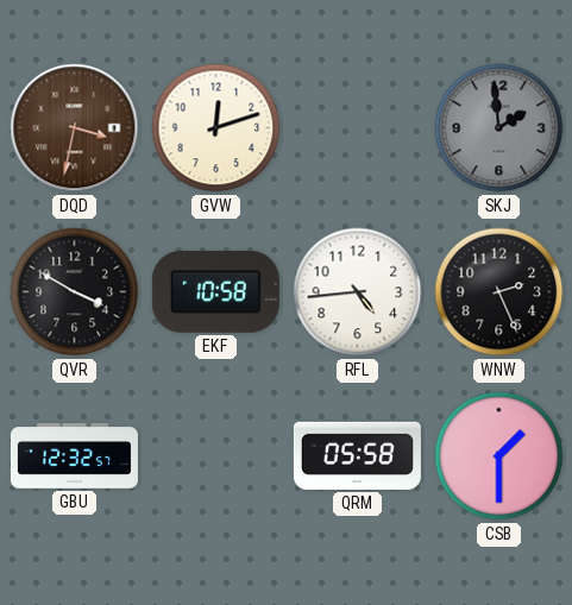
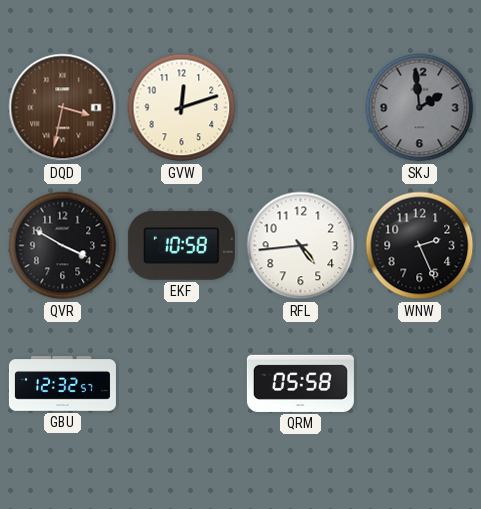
CSB: 1:30 -> none (499, 456)
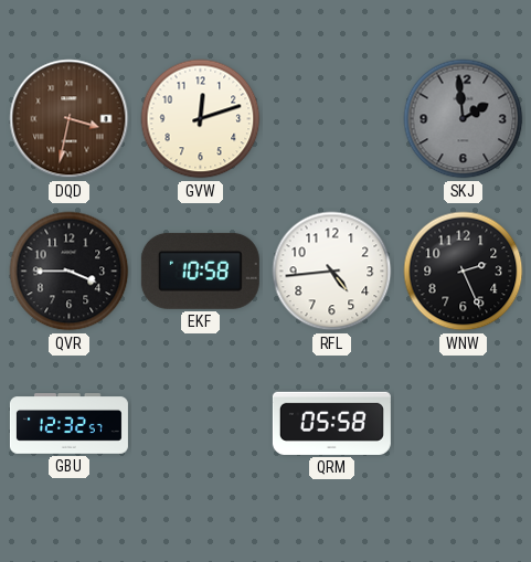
QVR: 3:50 -> 3:45 (70, 272)
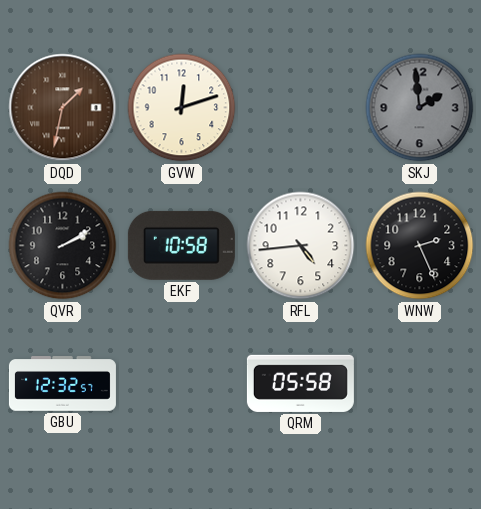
DQD: 3:32 -> 1:32 (63, 108)
QVR: 3:45 -> 2:10 (63, 246)
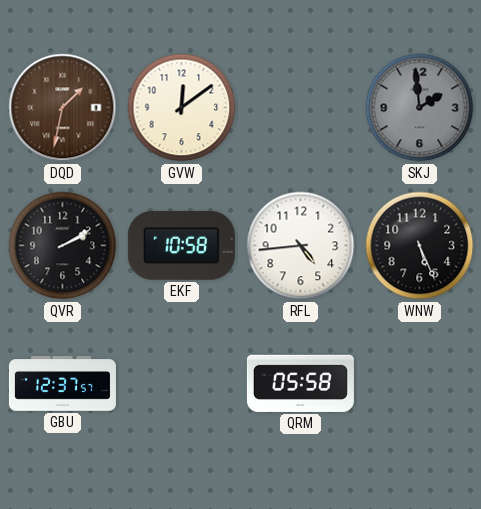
GVW: 12:12 -> 12:09 (182, 108)
WNW: 2:26 -> 5:26 (420, 246)
GBU: 12:32 -> 12:37 (62, 384)
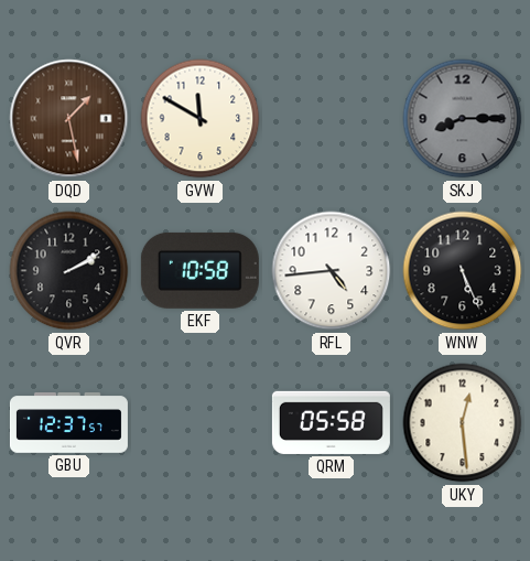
DQD: 1:32 -> 1:28 (69, 119)
GVW: 12:09 -> 11:50 (201, 119)
SKJ: 1:59 -> 8:15 (463, 119)
UKY: none -> 12:29 (463, 423)
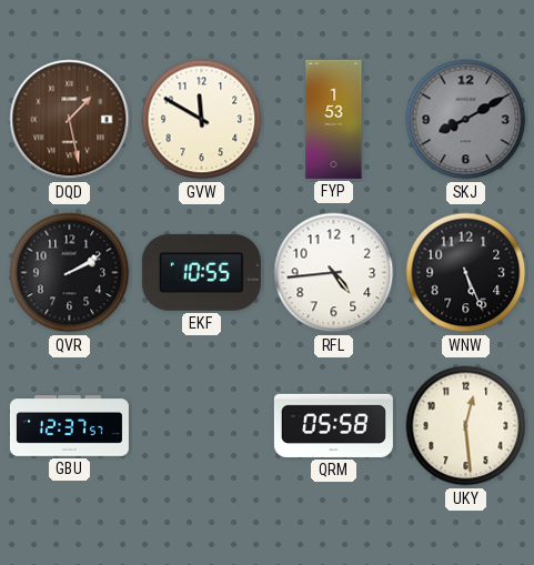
FYP: none -> 1:53 (334, 119)
SKJ: 8:15 -> 8:10 (466, 120)
EKF: 10:58 -> 10:55 (201, 272)
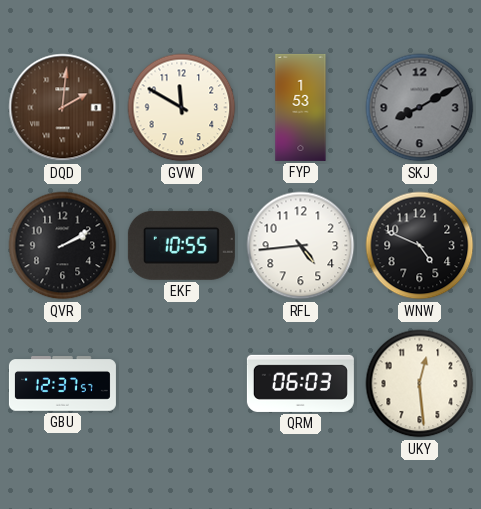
DQD: 1:28 -> 2:01 (63, 108)
WNW: 5:26 -> 4:49 (420, 246)
QRM: 05:58 -> 06:03 (300, 383)
